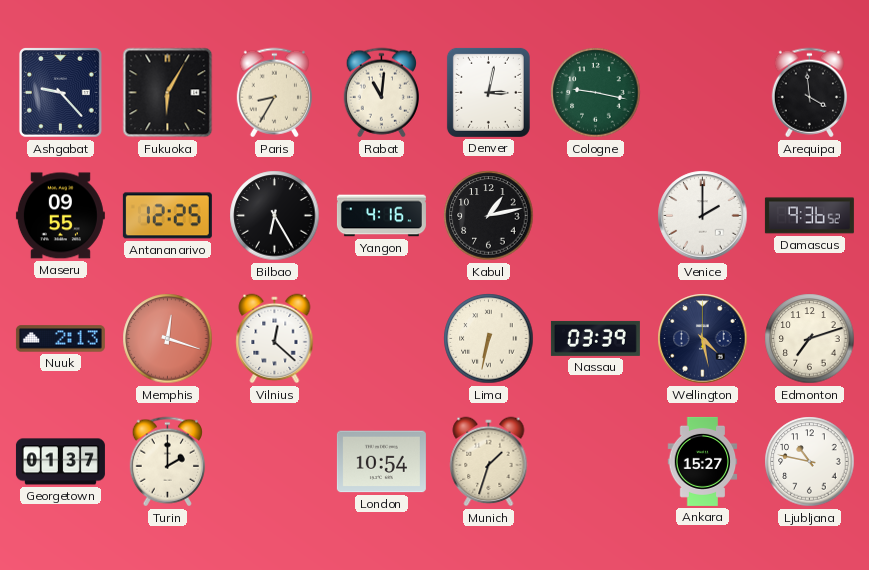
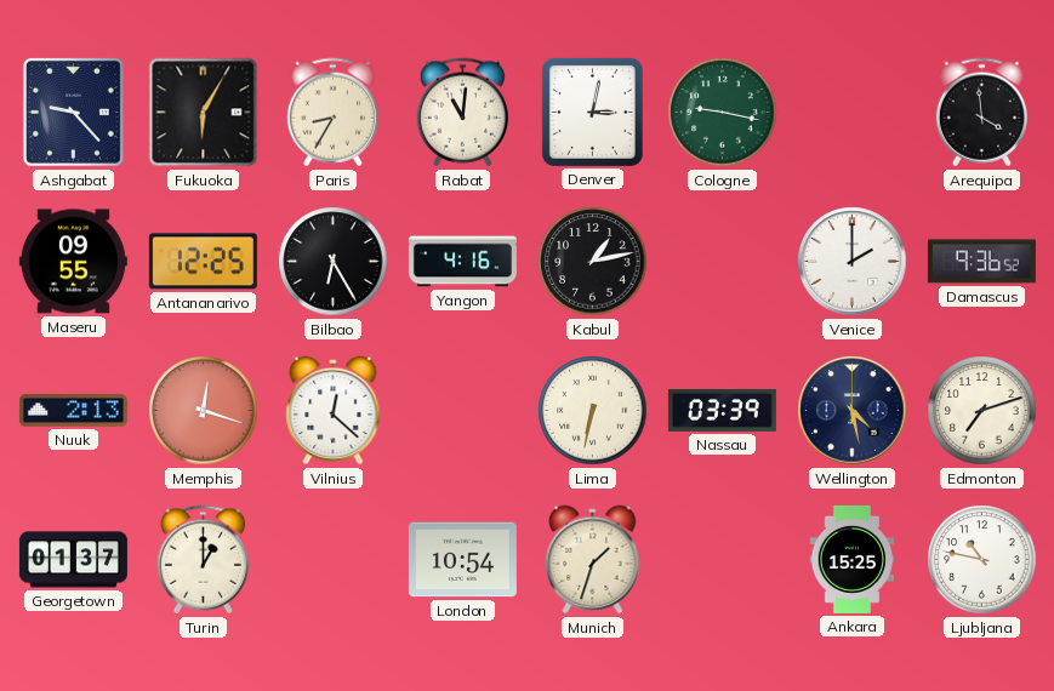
Turin: 2:00 -> 1:00 (203, 560)
Ankara: 15:27 -> 15:25 (853, 559)
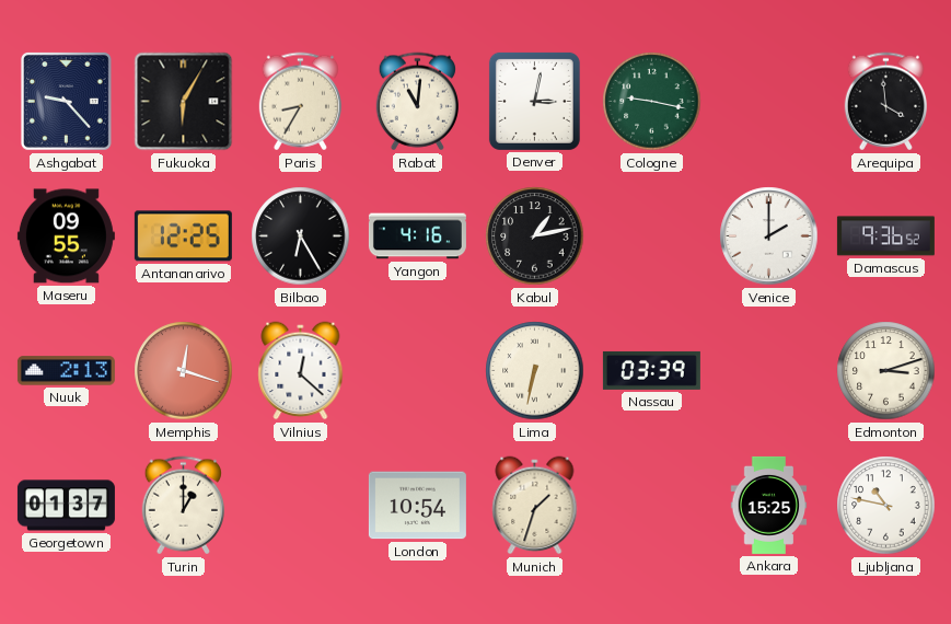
Wellington: 4:28 -> none (853, 411)
Edmonton: 7:12 -> 3:12 (886, 371)
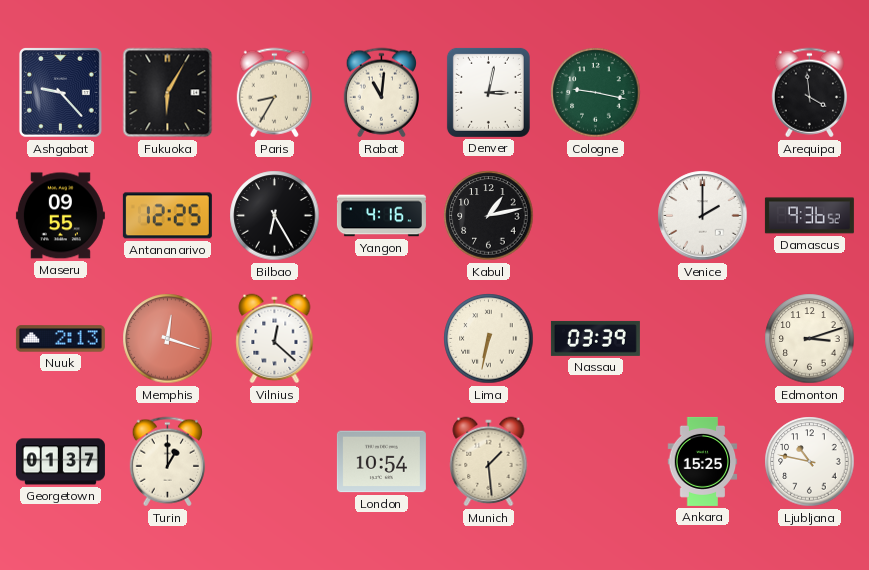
Munich: 1:33 -> 1:29 (489, 462)
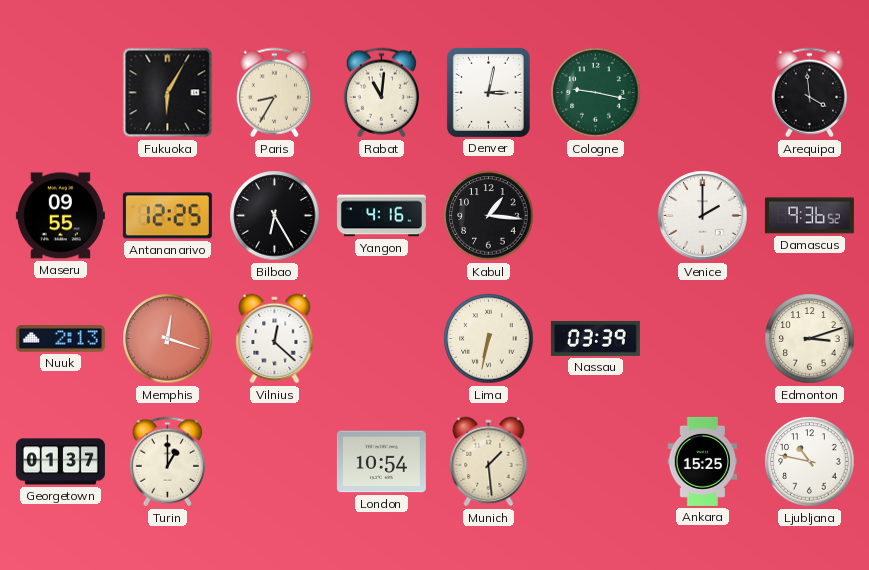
Ashgabat: 9:23 -> none (61, 93)
Kabul: 1:13 -> 1:16 (489, 216)
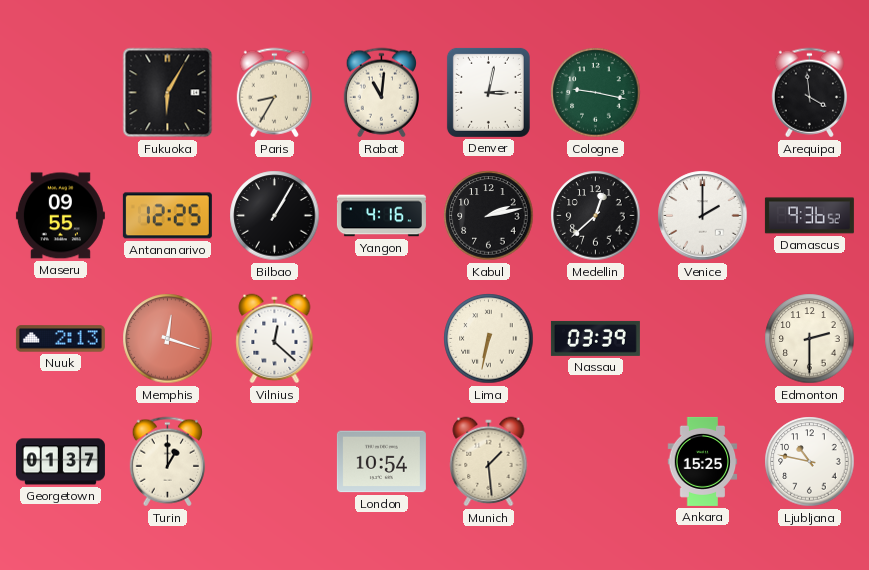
Bilbao: 6:25 -> 1:05 (275, 216)
Kabul: 1:16 -> 2:13 (489, 216)
Medellin: none -> 12:38 (596, 216)
Edmonton: 3:12 -> 2:30 (810, 339)
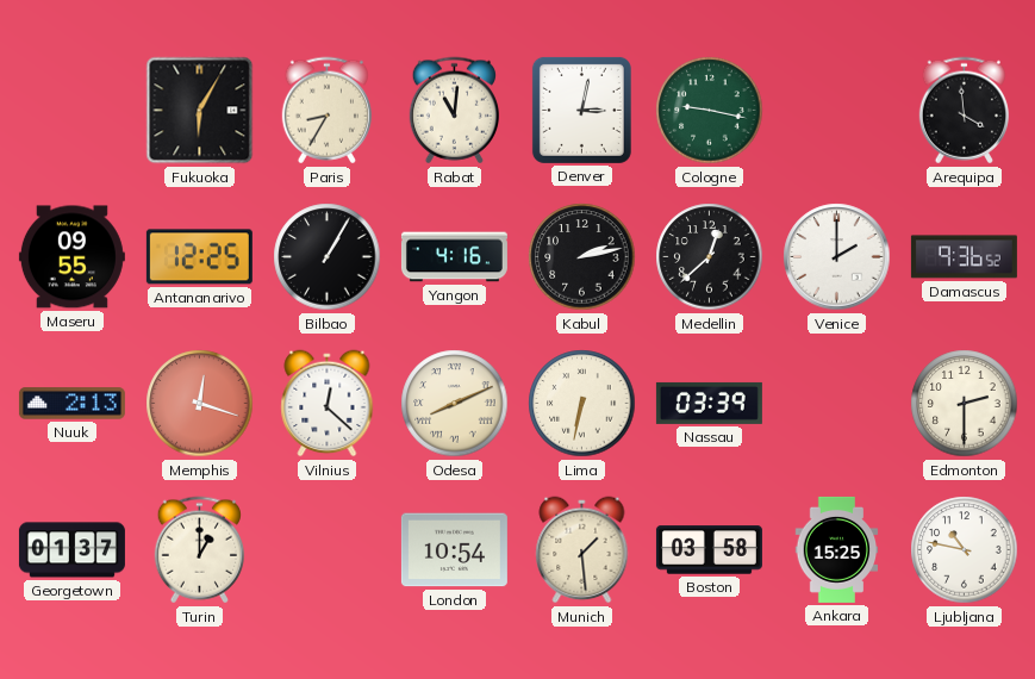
Odesa: none -> 8:11 (455, 404)
Boston: none -> 03:58 (709, 550)
